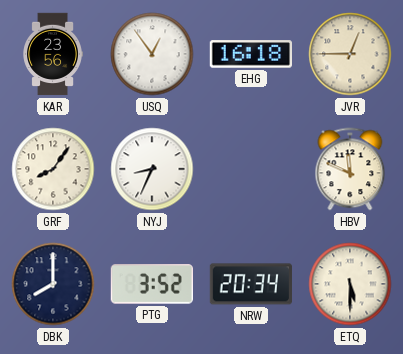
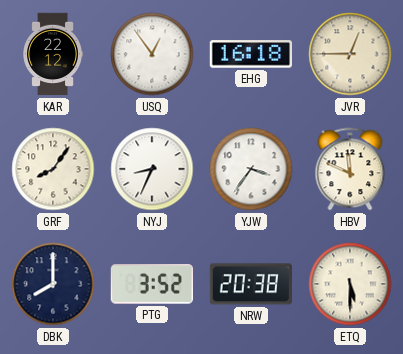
KAR: 23:56 -> 22:12 (53, 54)
YJW: none -> 3:36 (251, 169)
NRW: 20:34 -> 20:38 (251, 284)
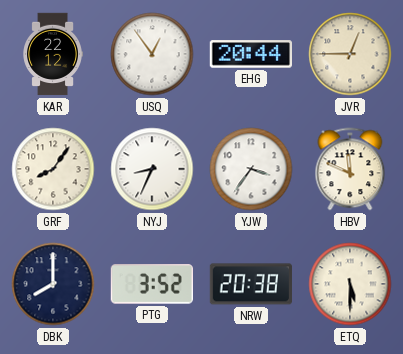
EHG: 16:18 -> 20:44 (250, 54)
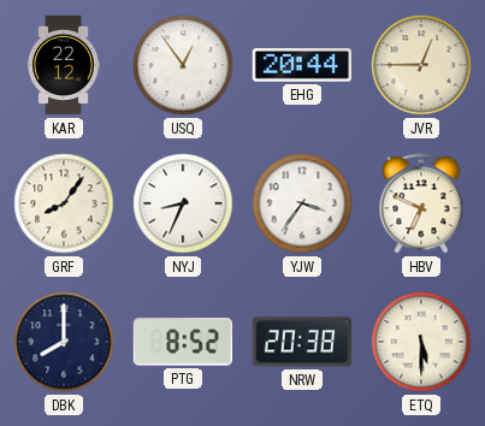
HBV: 11:49 -> 6:49 (421, 203)
PTG: 3:52 -> 8:52 (183, 342)
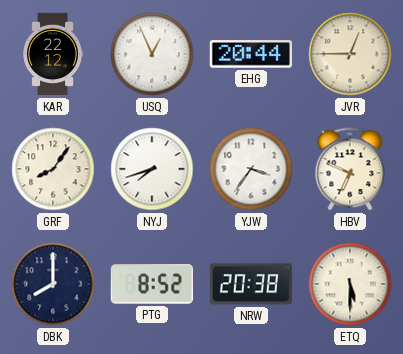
USQ: 12:54 -> 12:56 (152, 54)
NYJ: 8:34 -> 7:42 (152, 169)
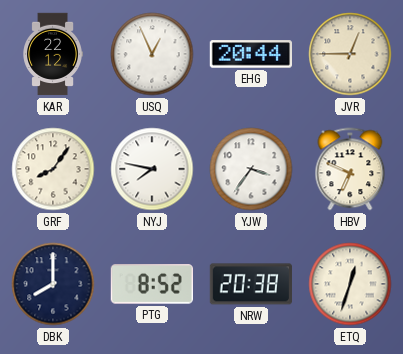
NYJ: 7:42 -> 7:47 (152, 169)
ETQ: 5:30 -> 12:33 (350, 284)
